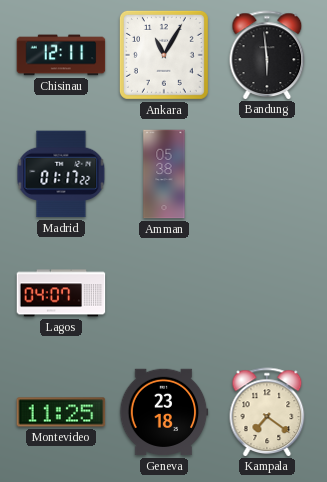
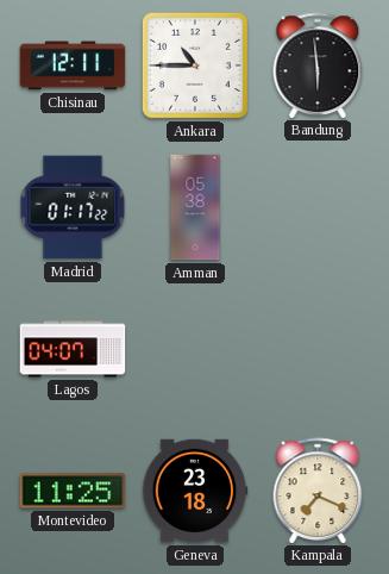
Ankara: 11:05 -> 10:45 (195, 65)
Kampala: 7:21 -> 7:19 (318, 491)
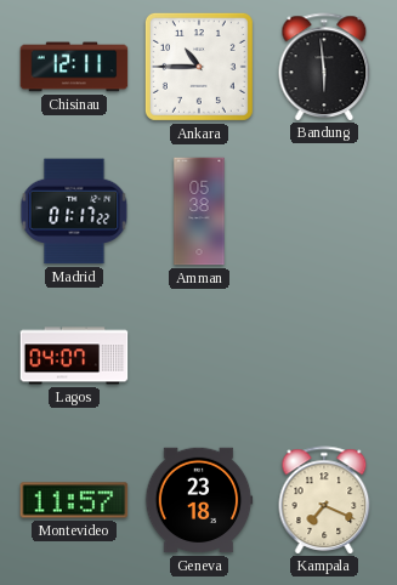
Montevideo: 11:25 -> 11:57 (74, 500)
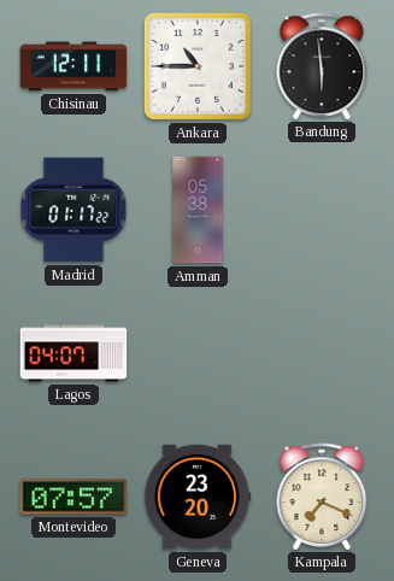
Montevideo: 11:57 -> 07:57 (73, 497)
Geneva: 23:18 -> 23:20 (198, 497)
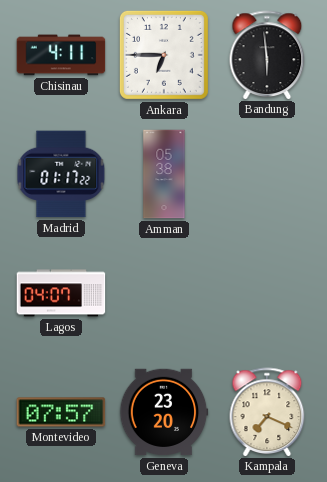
Chisinau: 12:11 -> 4:11 (61, 55)
Ankara: 10:45 -> 6:45 (164, 55)
